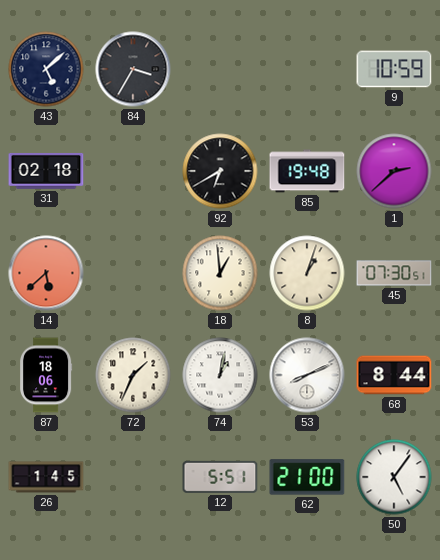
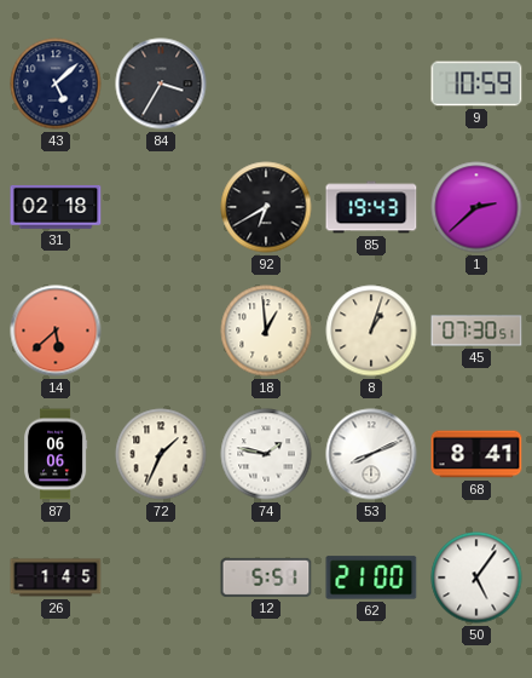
85: 19:48 -> 19:43 (371, 207)
87: 18:06 -> 06:06 (57, 454)
74: 1:02 -> 1:47 (266, 454)
68: 8:44 -> 8:41 (476, 454)
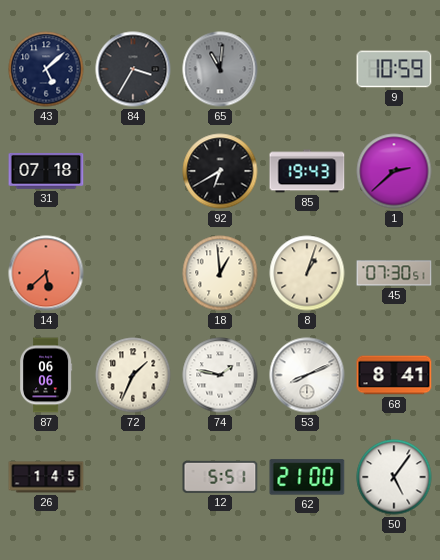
65: none -> 11:01 (220, 69)
31: 02:18 -> 07:18 (46, 171)
